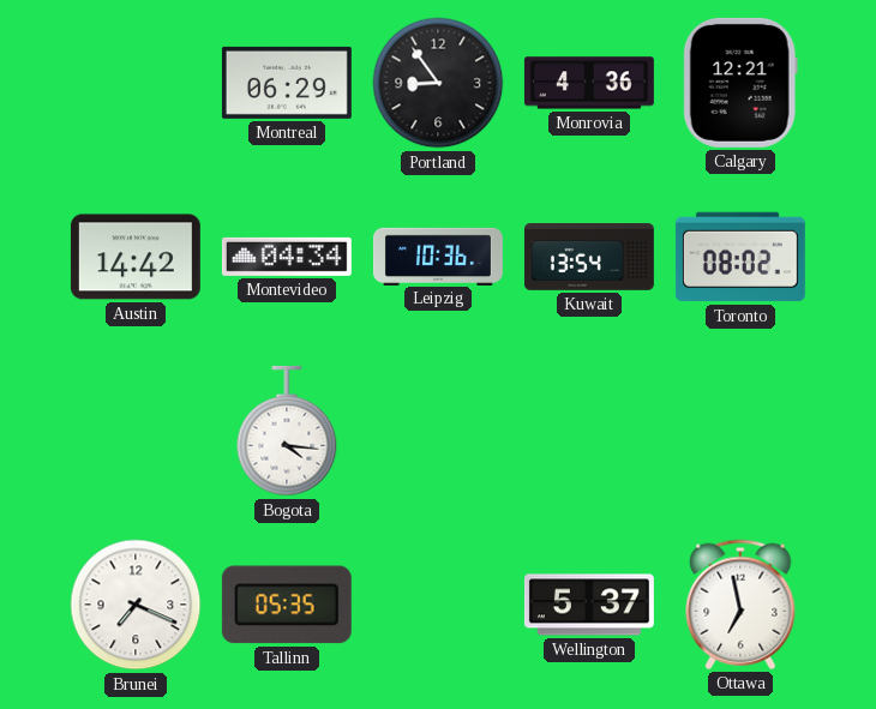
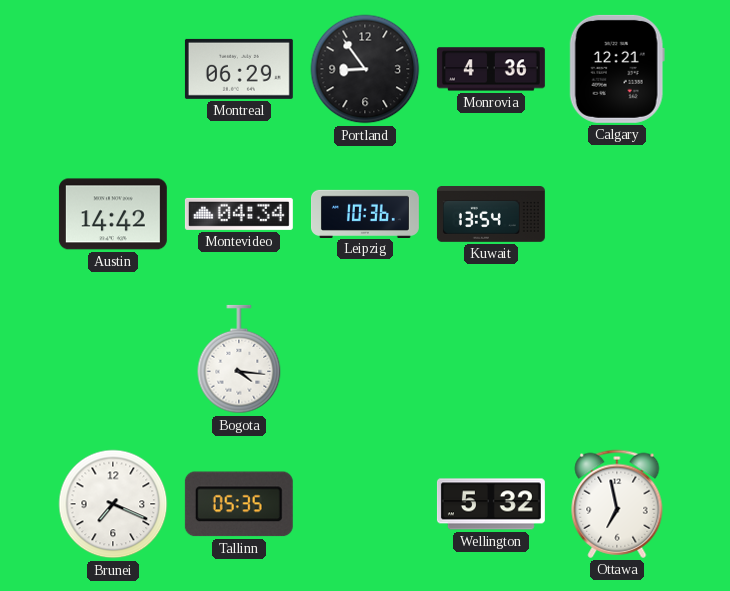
Toronto: 08:02 -> none (740, 257)
Wellington: 5:37 -> 5:32 (491, 504)
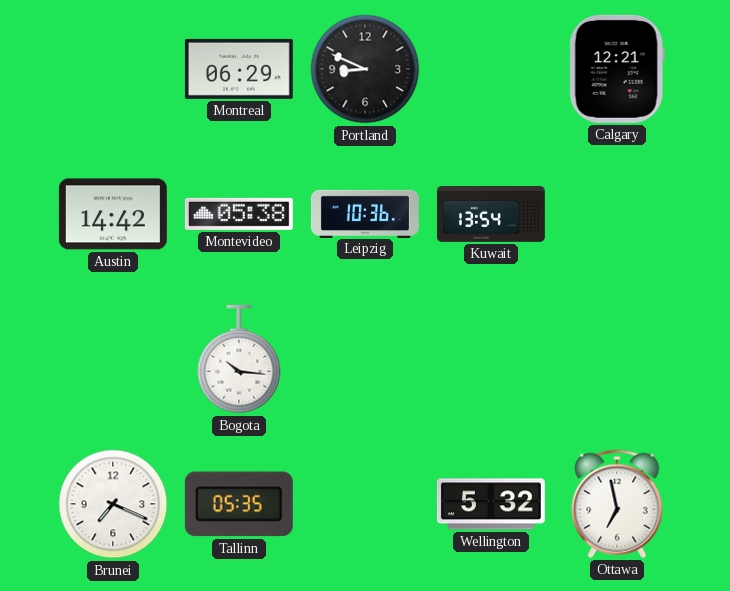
Portland: 8:54 -> 8:49 (365, 69)
Monrovia: 4:36 -> none (491, 69)
Montevideo: 04:34 -> 05:38 (239, 214)
Bogota: 4:16 -> 10:16 (239, 359)
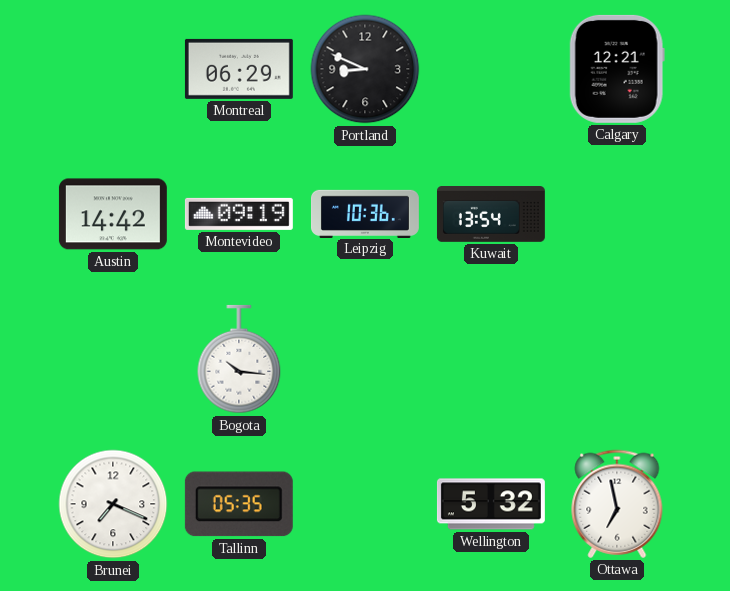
Montevideo: 05:38 -> 09:19 (239, 214)
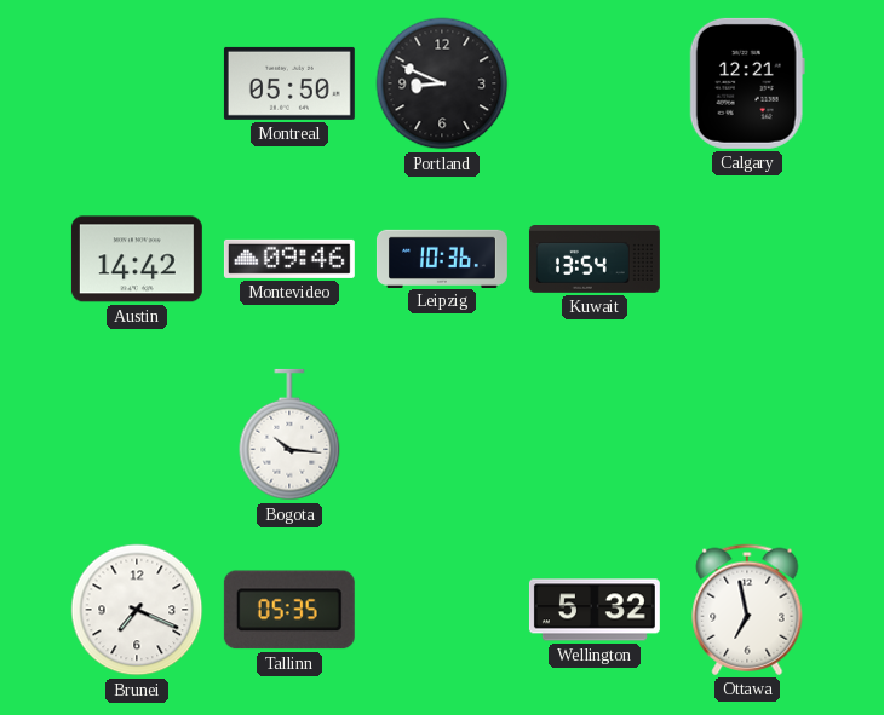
Montreal: 06:29 -> 05:50 (289, 83)
Montevideo: 09:19 -> 09:46 (289, 259)
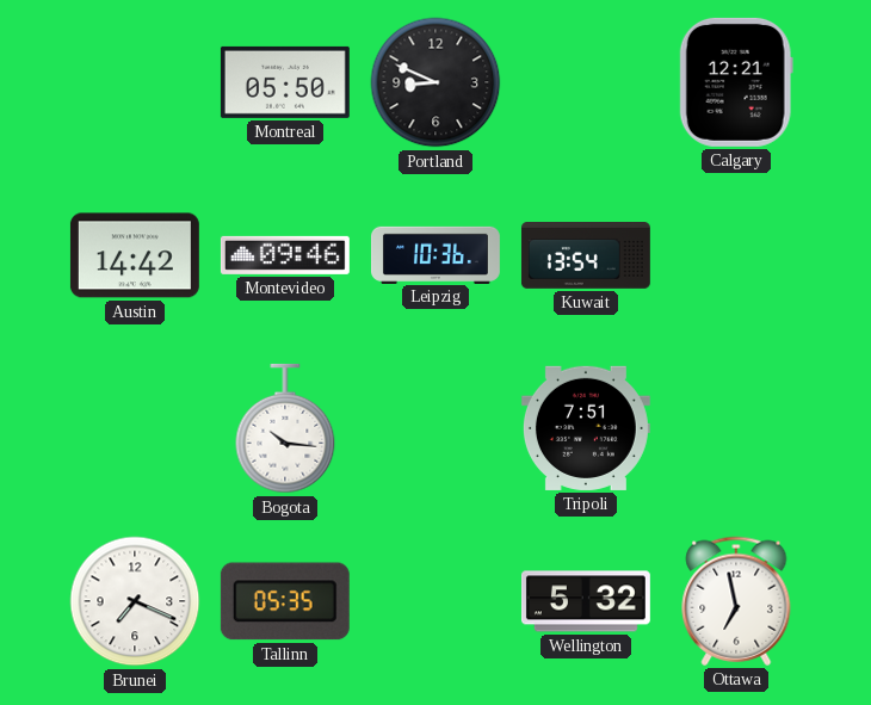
Tripoli: none -> 7:51 (586, 428)
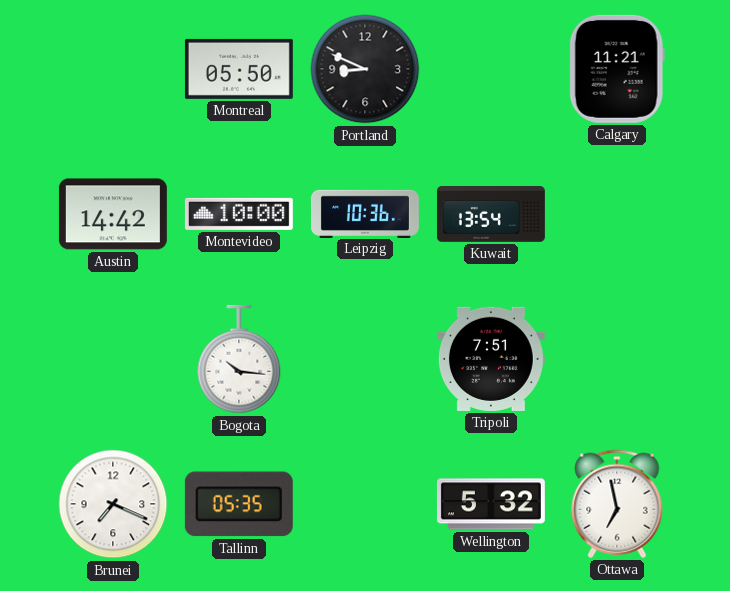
Calgary: 12:21 -> 11:21 (617, 69)
Montevideo: 09:46 -> 10:00 (239, 214)
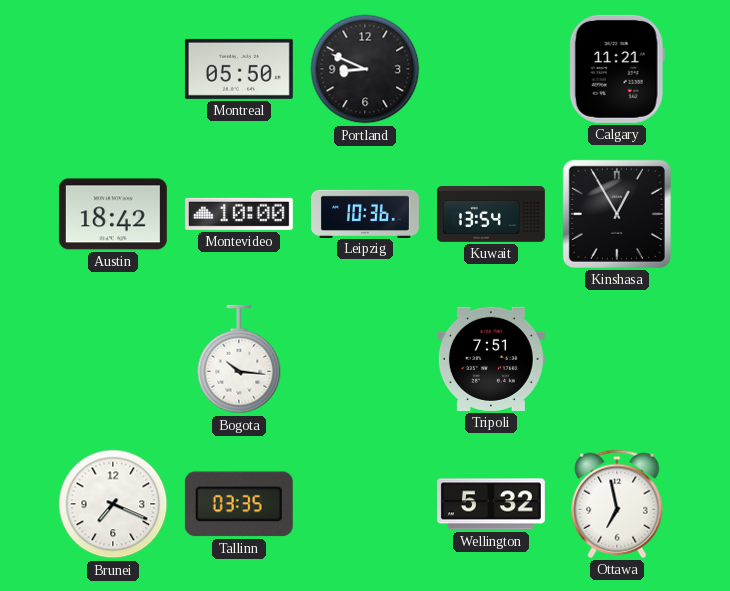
Austin: 14:42 -> 18:42 (113, 214)
Kinshasa: none -> 12:55 (617, 214)
Tallinn: 05:35 -> 03:35 (239, 504)
